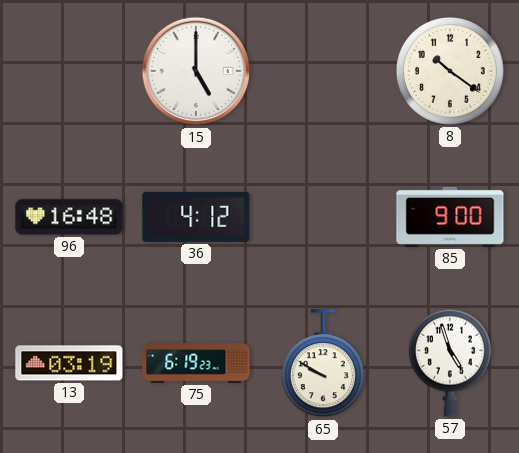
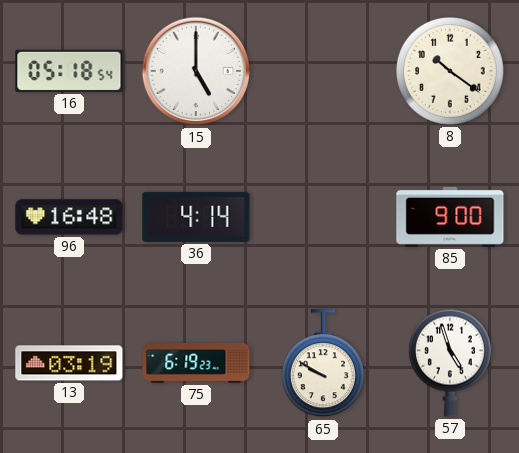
16: none -> 05:18 (69, 71)
36: 4:12 -> 4:14 (196, 217)
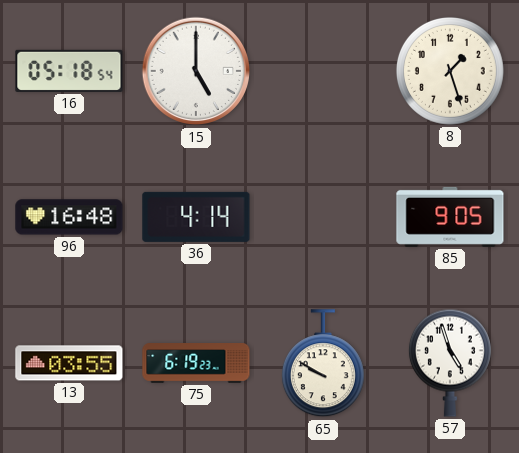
8: 10:21 -> 1:27 (450, 71)
85: 9:00 -> 9:05 (450, 217)
13: 03:19 -> 03:55 (69, 363)
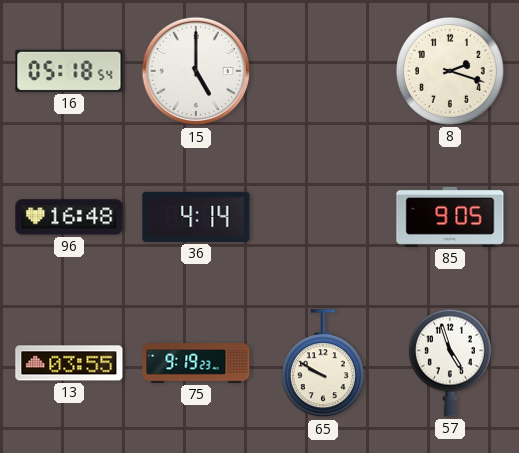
8: 1:27 -> 2:18 (450, 71)
75: 6:19 -> 9:19 (196, 363)
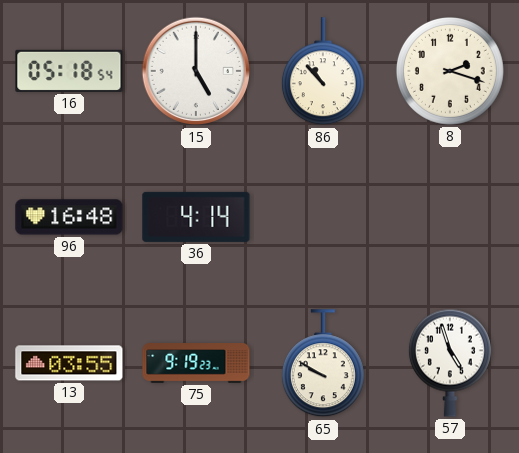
86: none -> 10:53 (323, 72)
85: 9:05 -> none (450, 217)
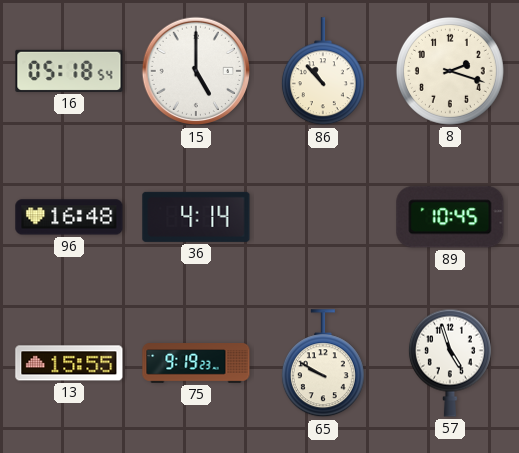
89: none -> 10:45 (450, 217)
13: 03:55 -> 15:55 (69, 363)
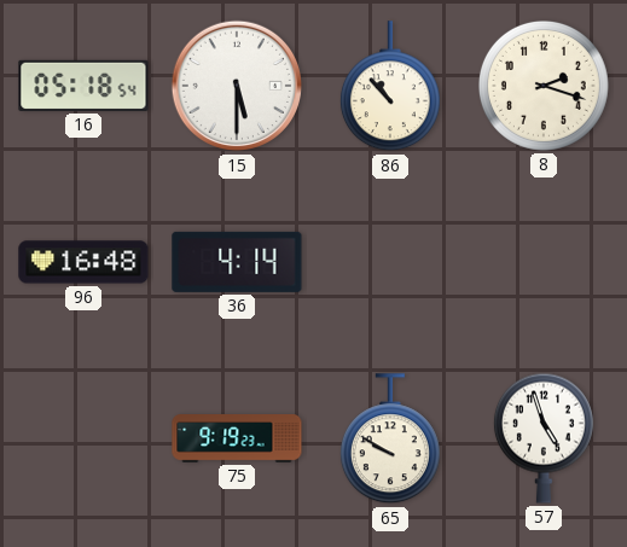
15: 5:00 -> 5:30 (237, 86)
89: 10:45 -> none (450, 217)
13: 15:55 -> none (69, 363)
